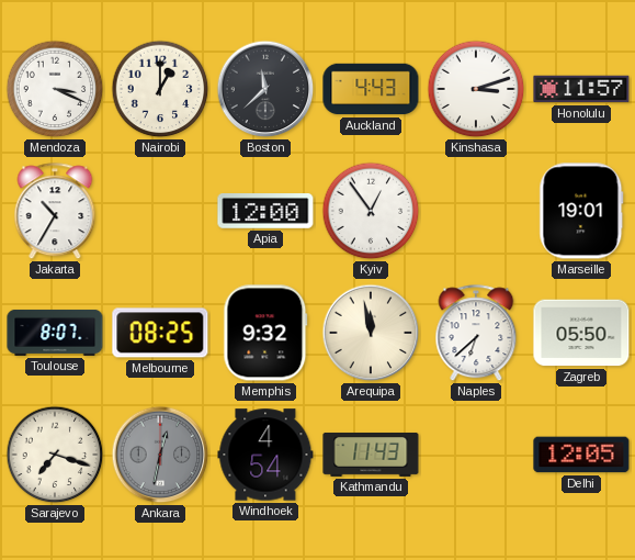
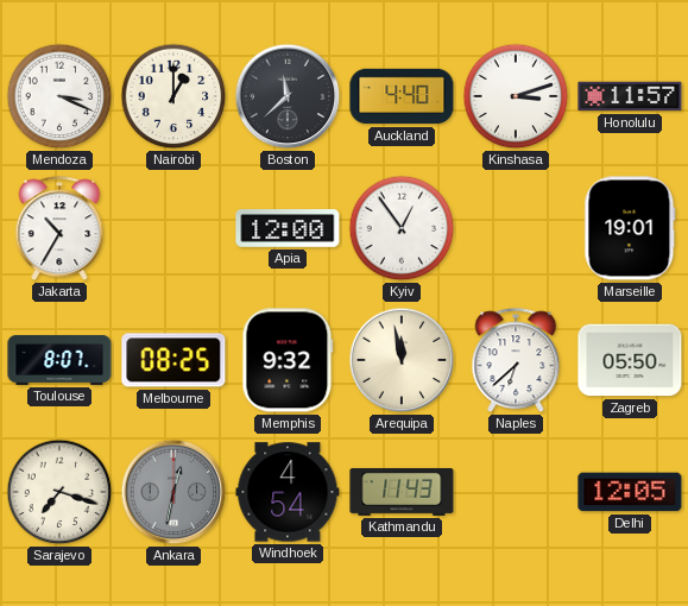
Auckland: 4:43 -> 4:40 (402, 96)
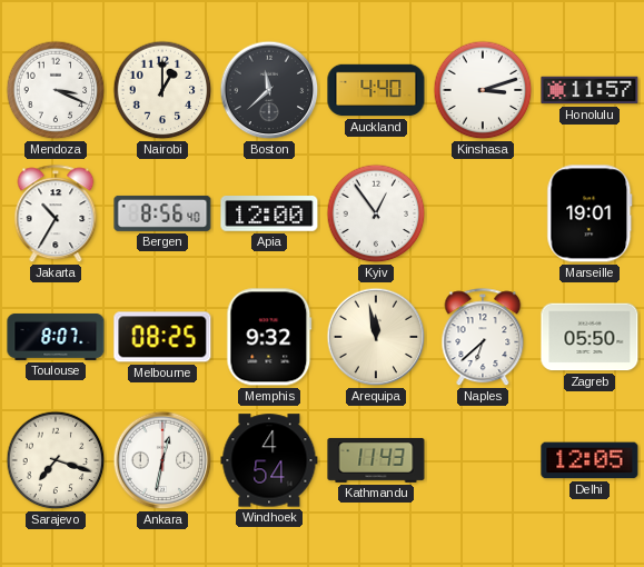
Bergen: none -> 8:56 (162, 213)
Ankara dial: grey -> white (162, 460)
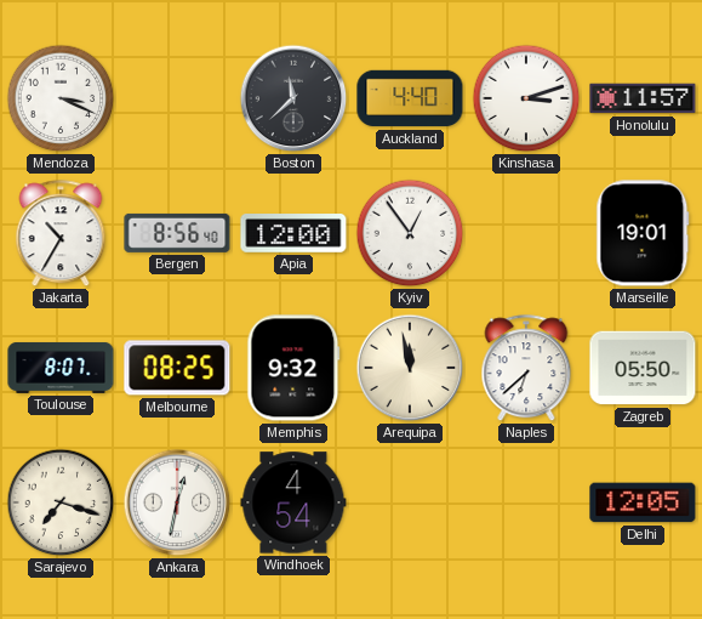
Nairobi: 1:00 -> none (162, 90)
Kathmandu: 11:43 -> none (376, 460)
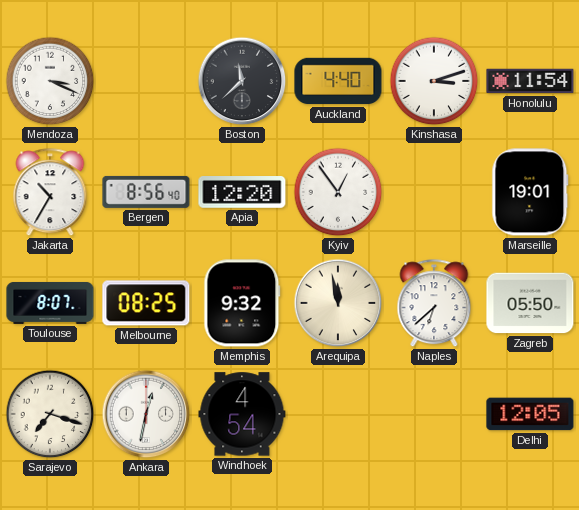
Honolulu: 11:57 -> 11:54 (530, 81)
Apia: 12:00 -> 12:20 (242, 193)
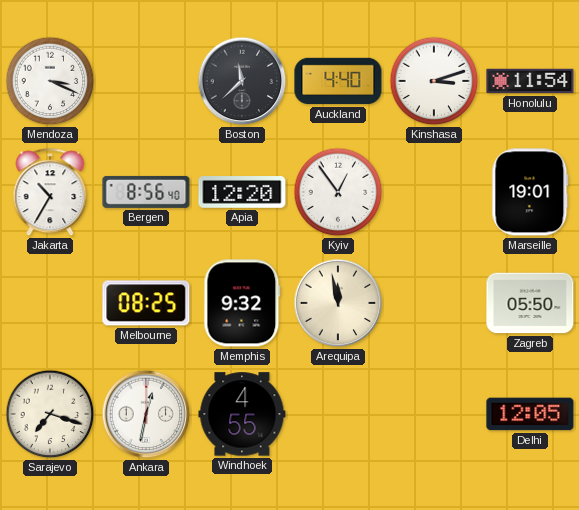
Toulouse: 8:07 -> none (50, 303)
Naples: 6:38 -> none (434, 304)
Windhoek: 4:54 -> 4:55 (242, 414)
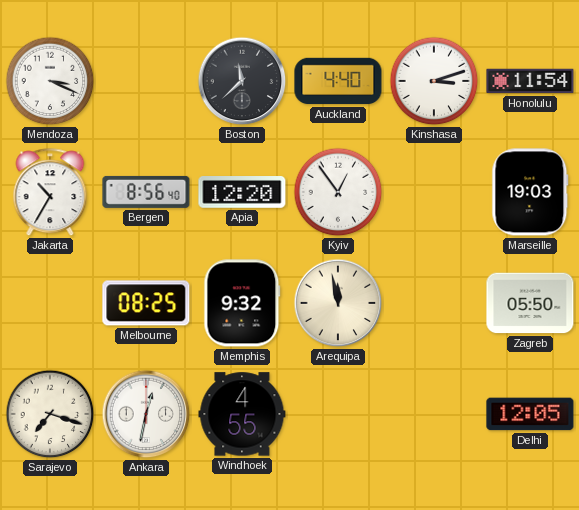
Marseille: 19:01 -> 19:03 (530, 192)
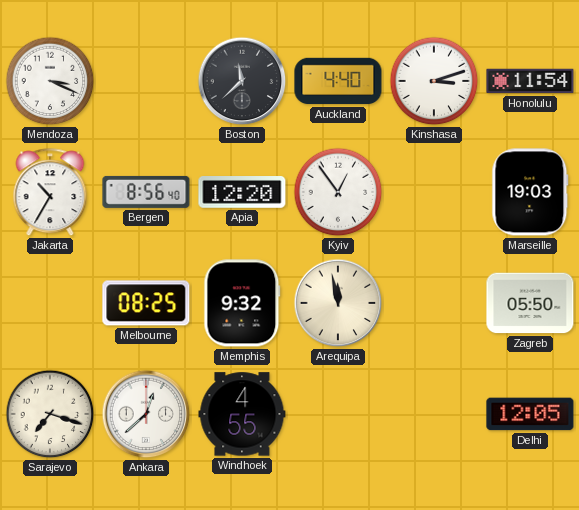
Ankara: 12:32 -> 12:38 (146, 414)
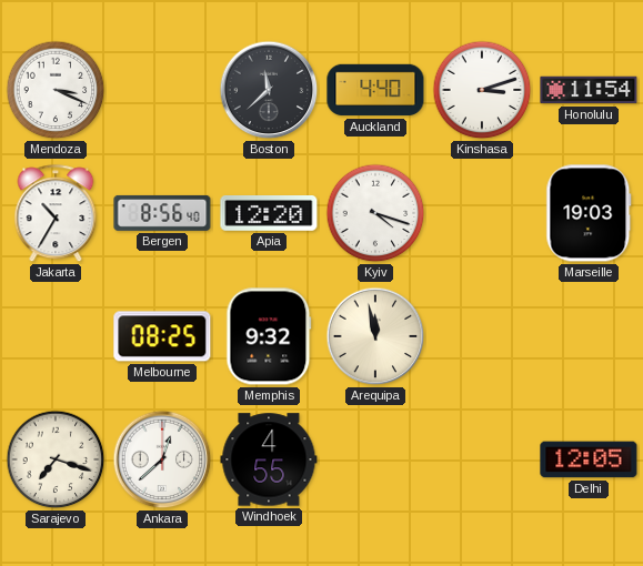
Kyiv: 12:54 -> 4:18 (375, 213)
Zagreb: 05:50 -> none (530, 303)
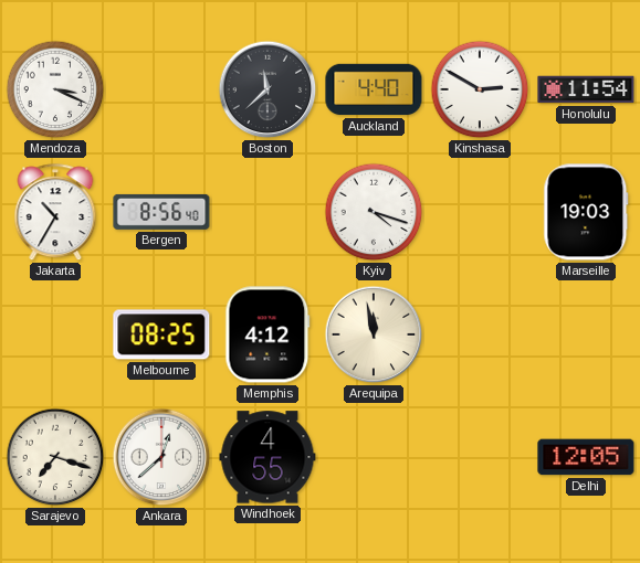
Kinshasa: 3:12 -> 2:50 (480, 89)
Apia: 12:20 -> none (269, 214)
Memphis: 9:32 -> 4:12 (267, 334)
